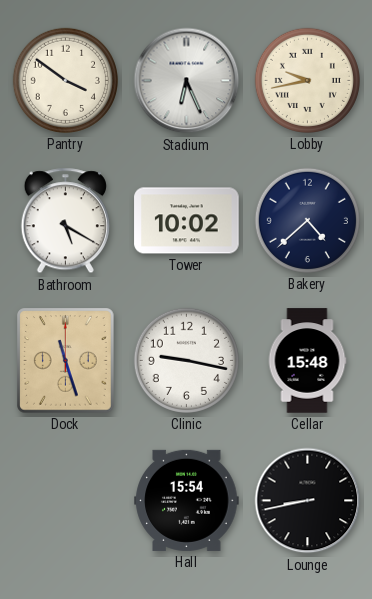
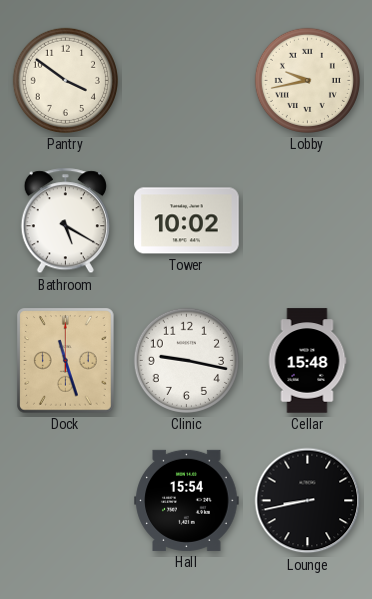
Stadium: 6:26 -> none (187, 81)
Bakery: 4:38 -> none (307, 220)
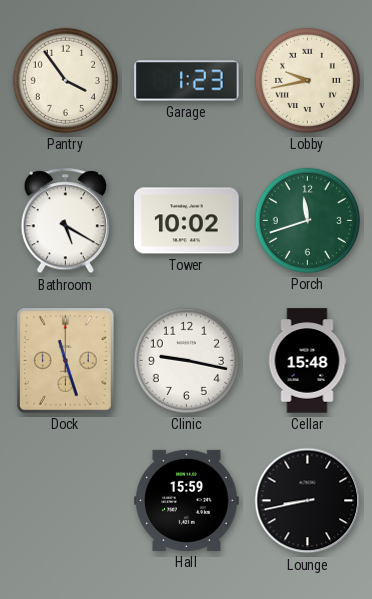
Pantry: 3:51 -> 3:54 (65, 80)
Garage: none -> 1:23 (187, 81)
Porch: none -> 11:42 (307, 220)
Hall: 15:54 -> 15:59 (187, 500)
